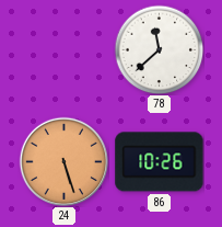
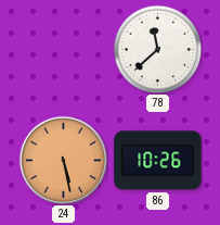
24: 5:27 -> 5:28 (63, 160)
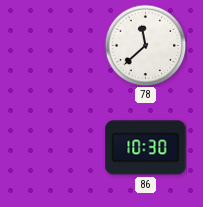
24: 5:28 -> none (63, 160)
86: 10:26 -> 10:30 (146, 148)
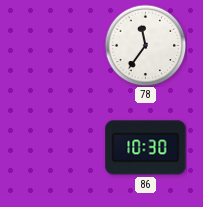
78: 11:38 -> 11:36 (145, 45)
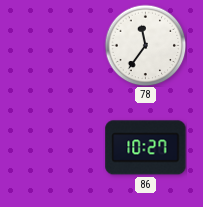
86: 10:30 -> 10:27 (146, 148)
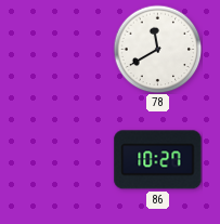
78: 11:36 -> 11:40 (157, 49)
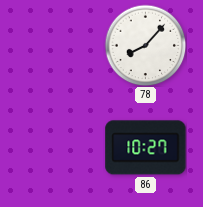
78: 11:40 -> 8:07 (145, 45)
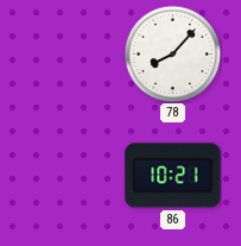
86: 10:27 -> 10:21 (173, 176)
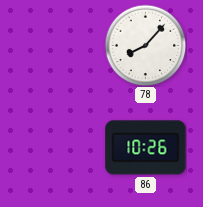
86: 10:21 -> 10:26 (146, 148)
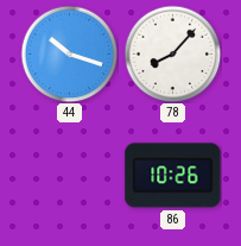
44: none -> 10:18 (69, 53)
